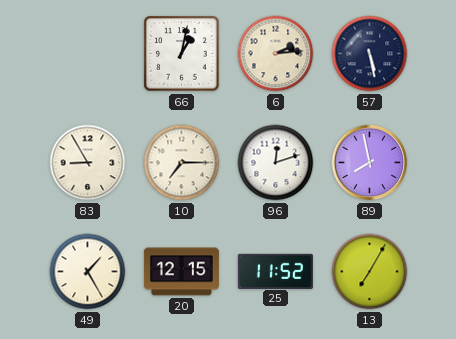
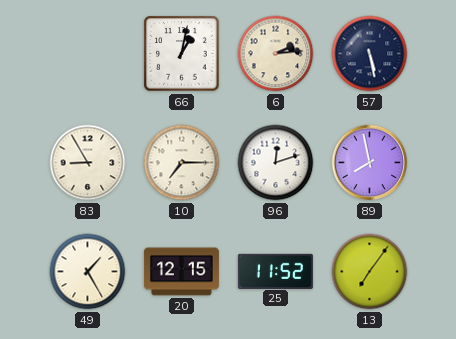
13: 7:05 -> 7:06 (370, 272)
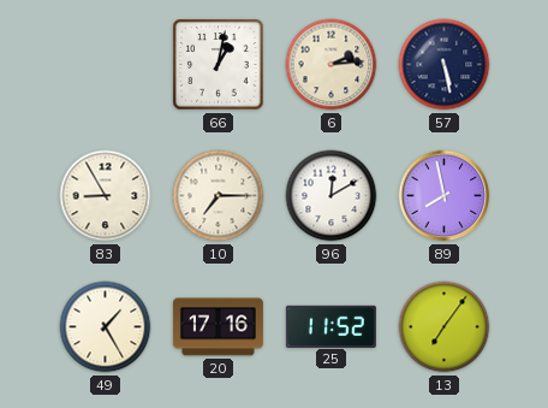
96: 12:12 -> 12:10 (332, 196)
20: 12:15 -> 17:16 (218, 327)
